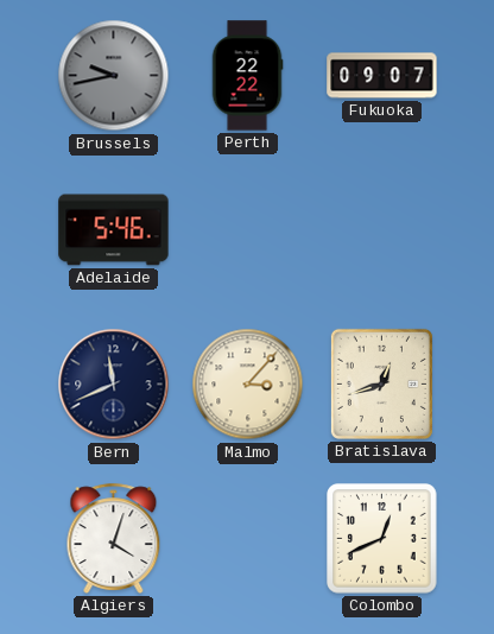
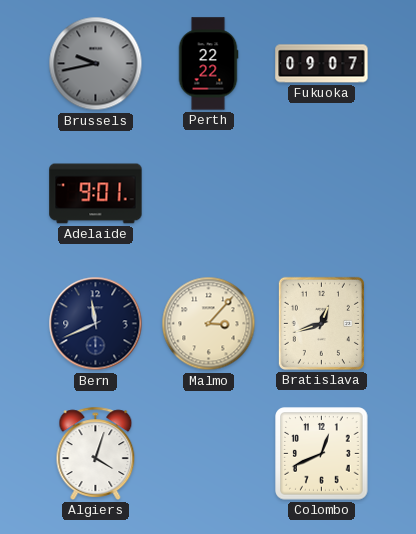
Adelaide: 5:46 -> 9:01 (96, 194)
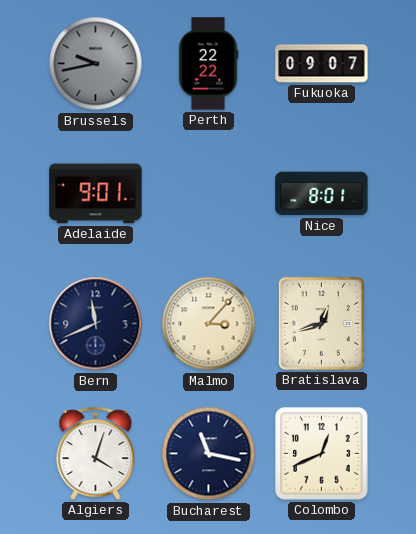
Nice: none -> 8:01 (322, 194)
Bucharest: none -> 11:17 (209, 454)
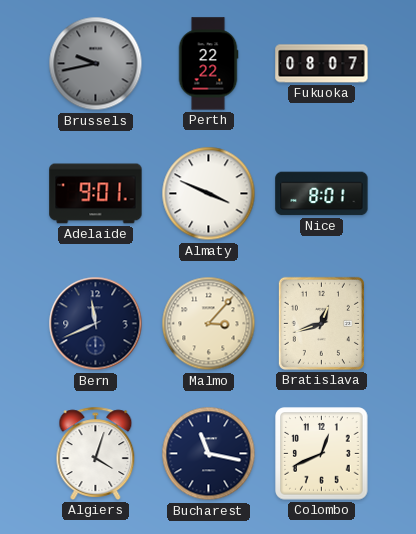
Fukuoka: 09:07 -> 08:07 (322, 64)
Almaty: none -> 3:49 (209, 194)
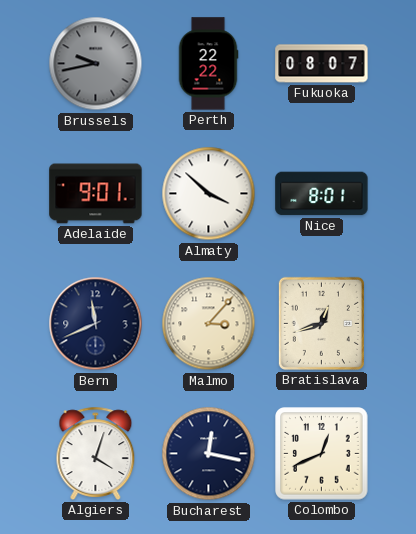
Almaty: 3:49 -> 3:52 (209, 194)
Bucharest: 11:17 -> 12:17 (209, 454)
